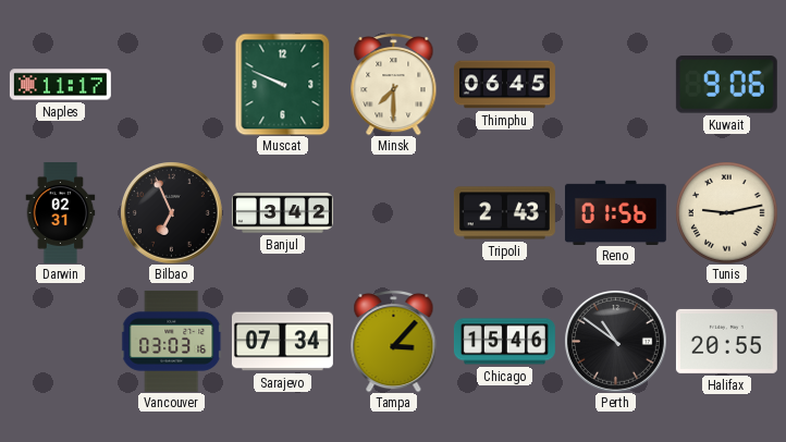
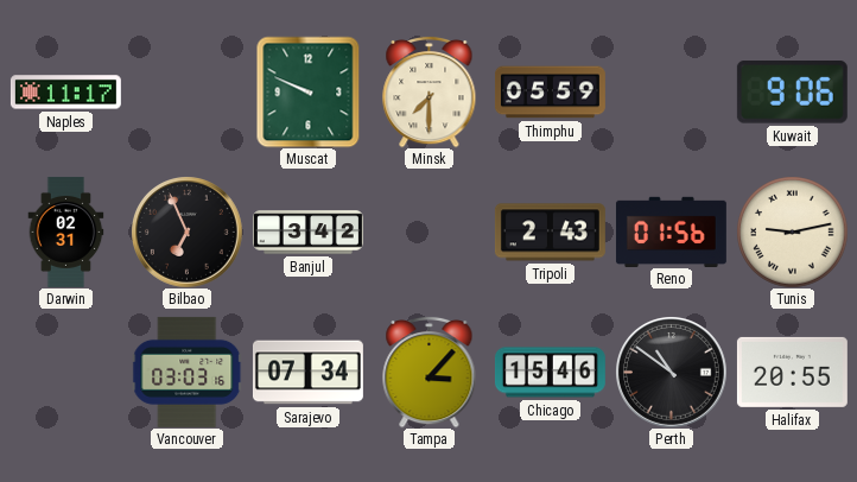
Thimphu: 06:45 -> 05:59 (550, 93)
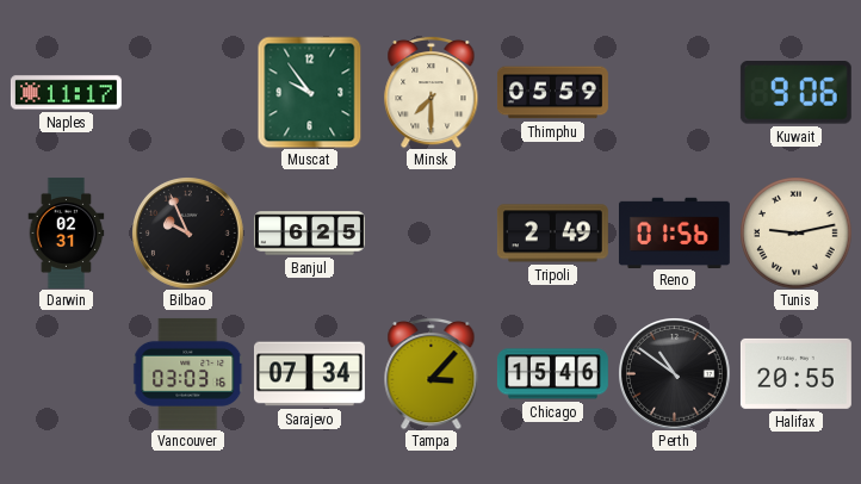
Muscat: 9:49 -> 9:54 (310, 92)
Bilbao: 6:56 -> 9:56 (188, 234)
Banjul: 3:42 -> 6:25 (309, 234)
Tripoli: 2:43 -> 2:49 (552, 234)
